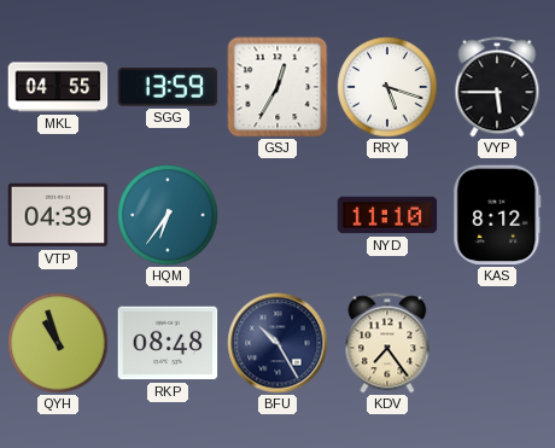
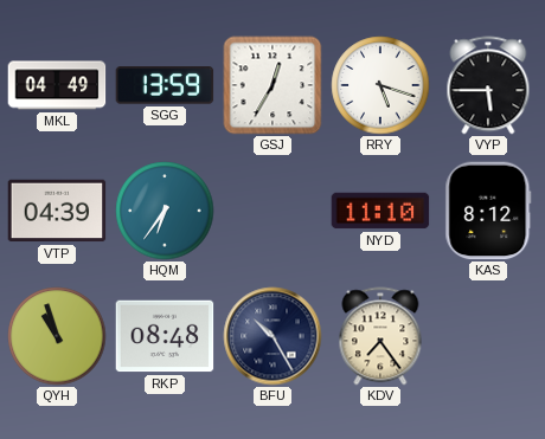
MKL: 04:55 -> 04:49 (57, 85)
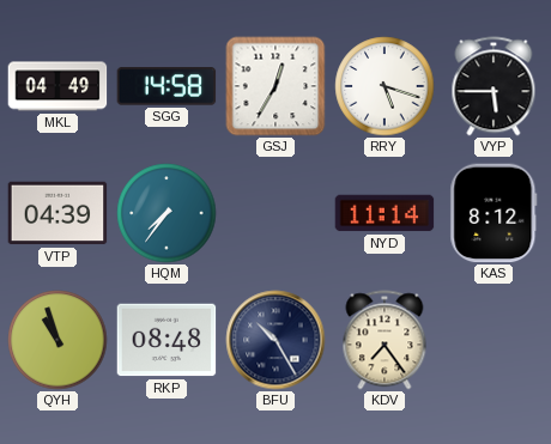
SGG: 13:59 -> 14:58 (166, 86)
HQM: 6:36 -> 7:36 (166, 213)
NYD: 11:10 -> 11:14 (385, 213)
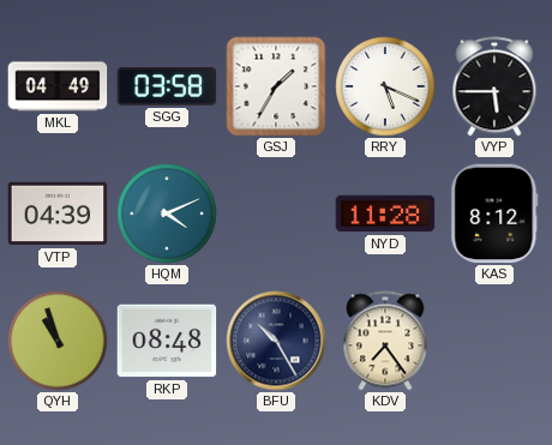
SGG: 14:58 -> 03:58 (167, 86)
GSJ: 12:35 -> 1:35 (276, 86)
RRY: 5:18 -> 5:19 (385, 86)
HQM: 7:36 -> 4:11 (167, 214)
NYD: 11:14 -> 11:28 (385, 214)
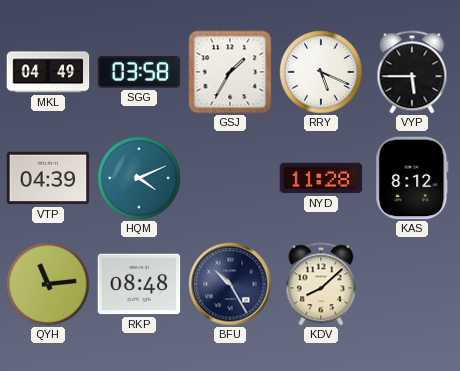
QYH: 10:57 -> 11:14 (48, 284)
KDV: 7:24 -> 8:08 (321, 284)
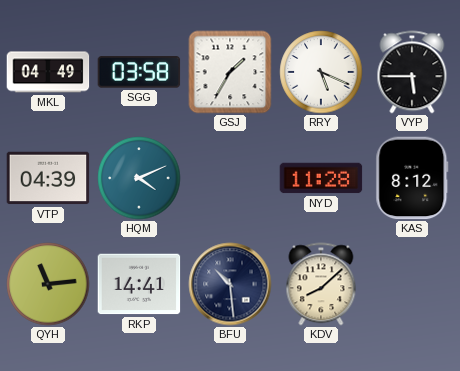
RKP: 08:48 -> 14:41 (139, 284)
BFU: 10:25 -> 10:29 (230, 284)
